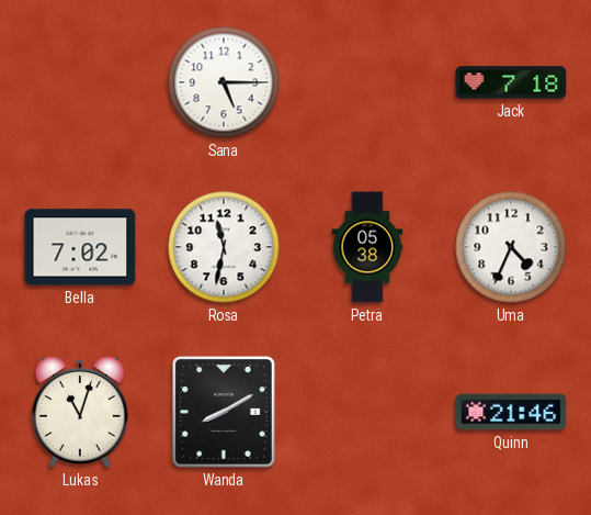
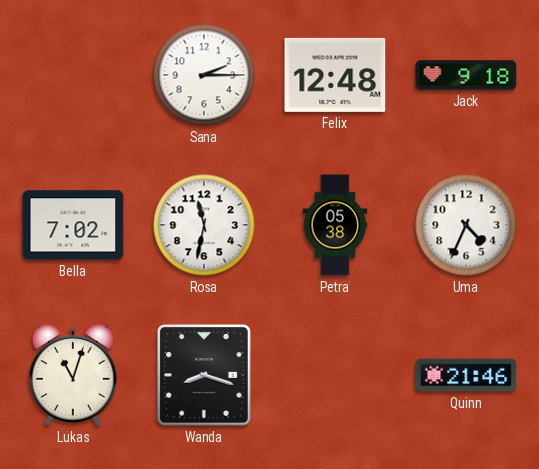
Sana: 5:15 -> 2:15 (204, 75)
Felix: none -> 12:48 (335, 75)
Jack: 7:18 -> 9:18 (466, 75)
Wanda: 8:10 -> 8:18 (204, 376)
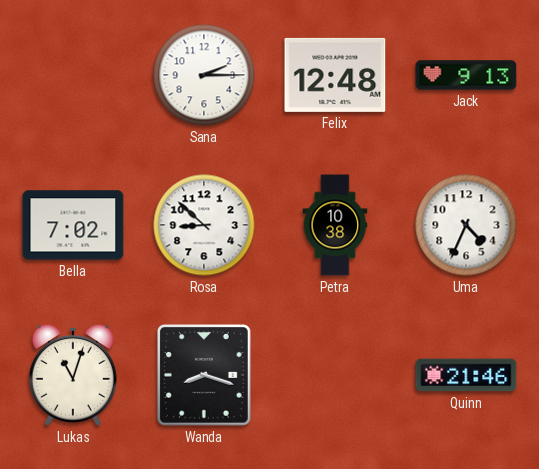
Jack: 9:18 -> 9:13 (466, 75)
Rosa: 11:32 -> 8:52 (204, 225)
Petra: 05:38 -> 10:38 (335, 225)
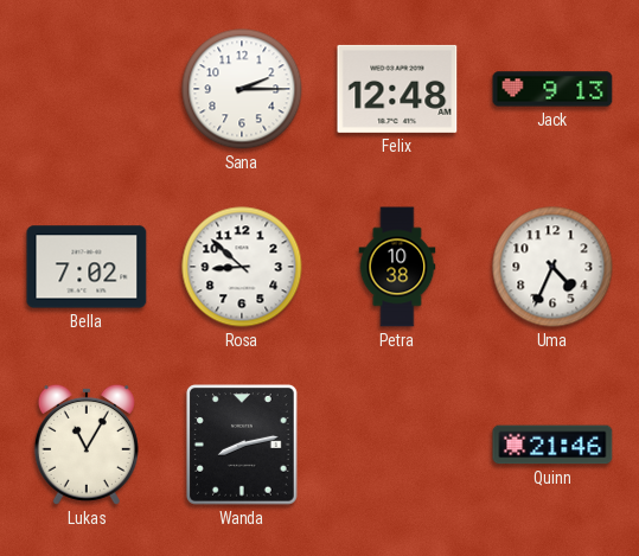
Lukas: 11:03 -> 11:05 (87, 445)
Wanda: 8:18 -> 8:13 (242, 446)
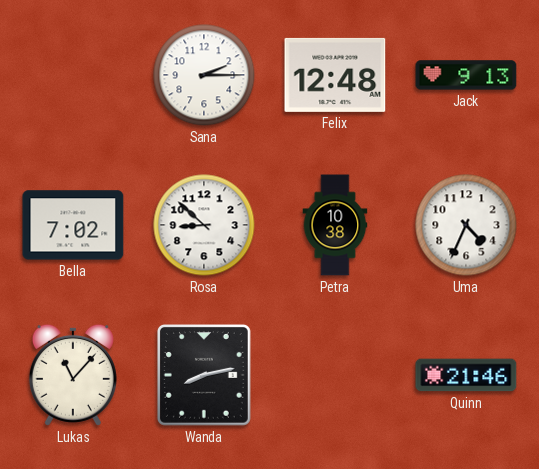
Lukas: 11:05 -> 11:07 (73, 375)
